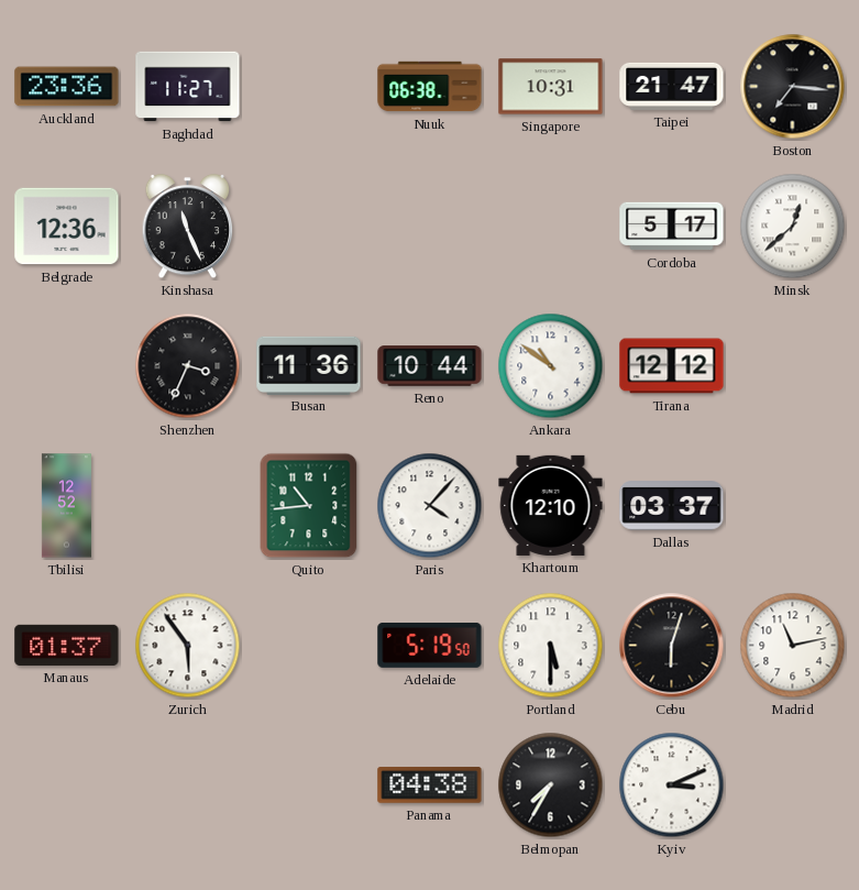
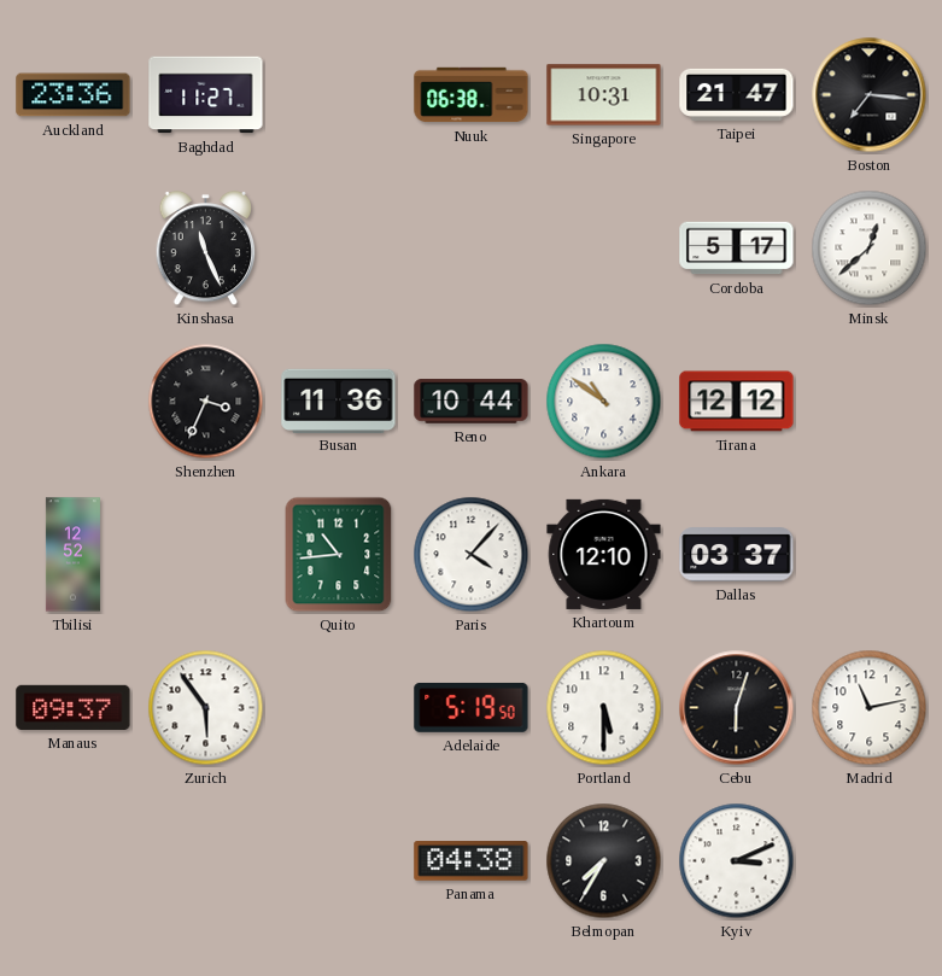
Belgrade: 12:36 -> none (67, 227)
Manaus: 01:37 -> 09:37 (74, 707)
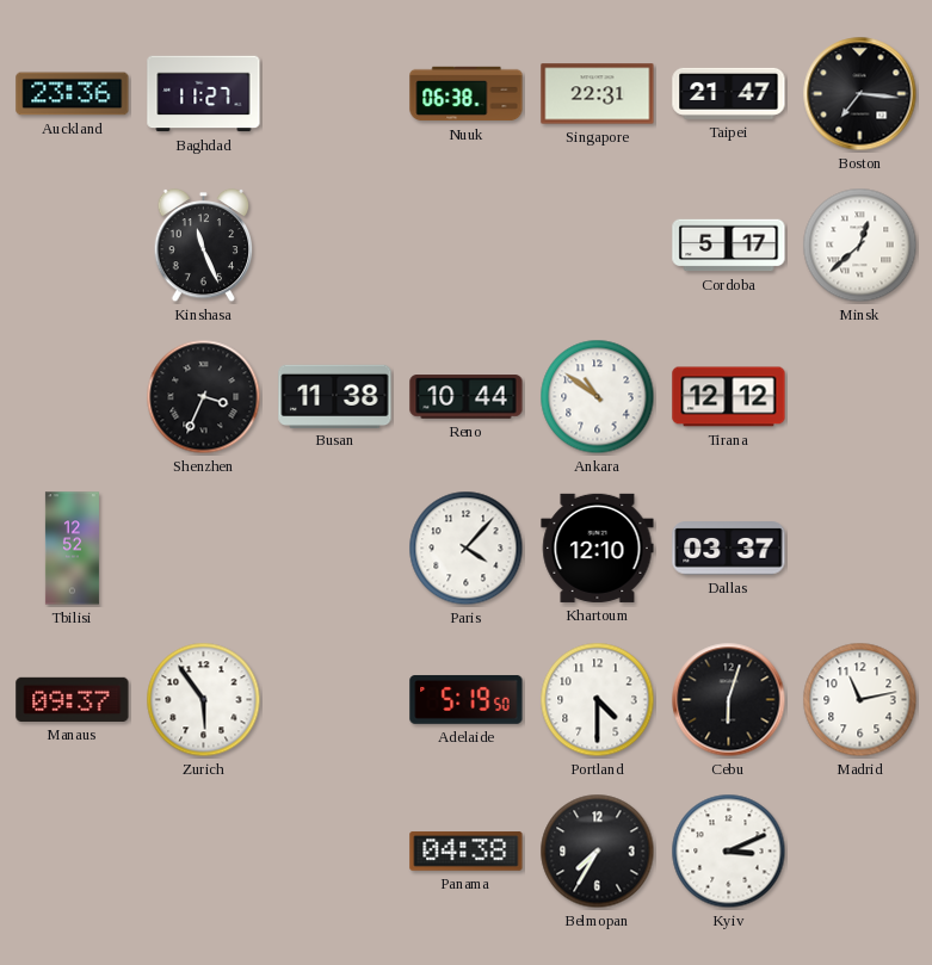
Singapore: 10:31 -> 22:31 (598, 94)
Busan: 11:36 -> 11:38 (335, 396)
Quito: 10:44 -> none (339, 555)
Portland: 5:30 -> 4:30 (598, 700)
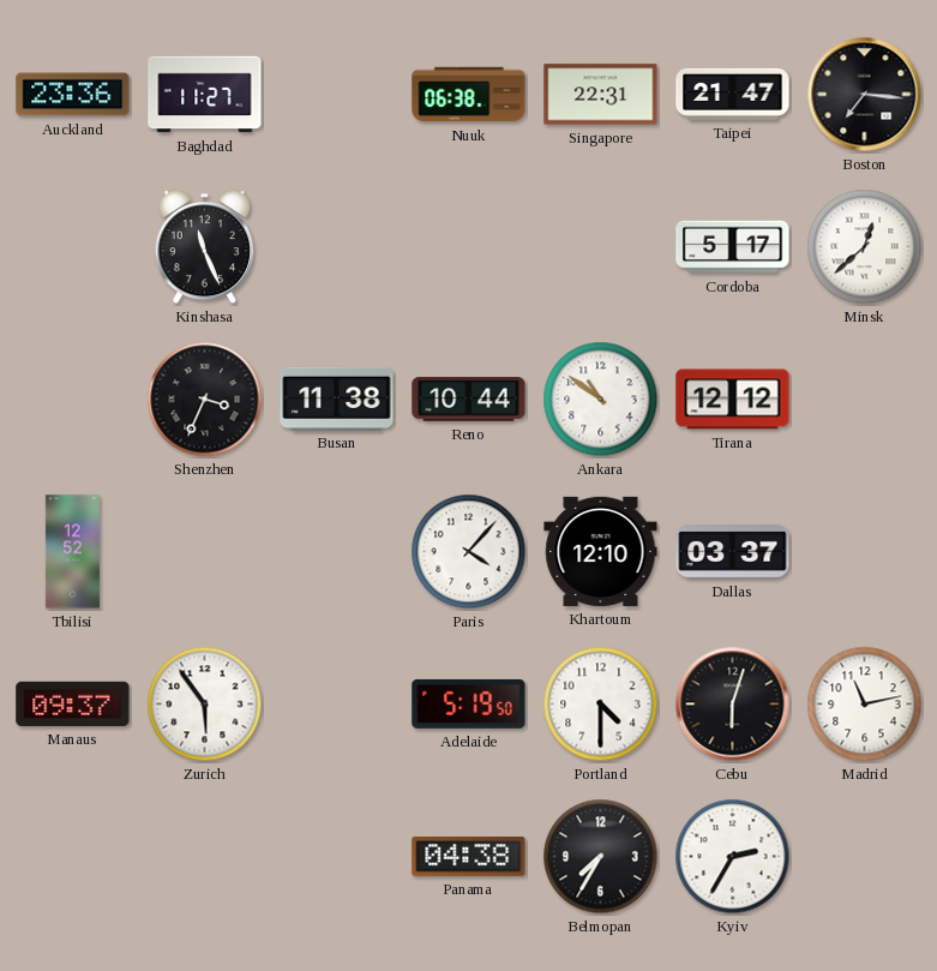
Kyiv: 3:11 -> 2:35 (733, 857)
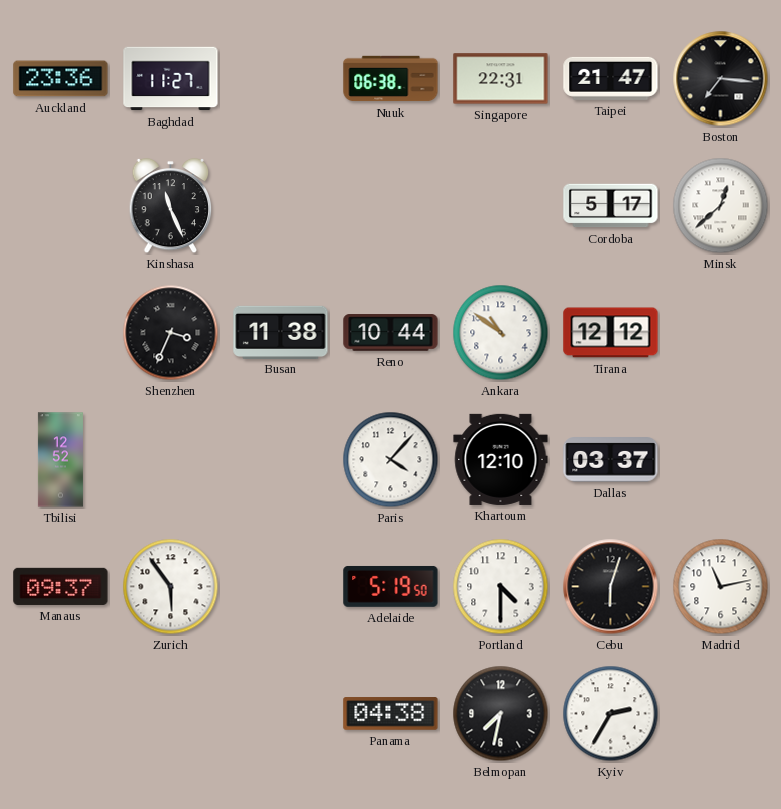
Belmopan: 7:35 -> 7:32 (501, 714)
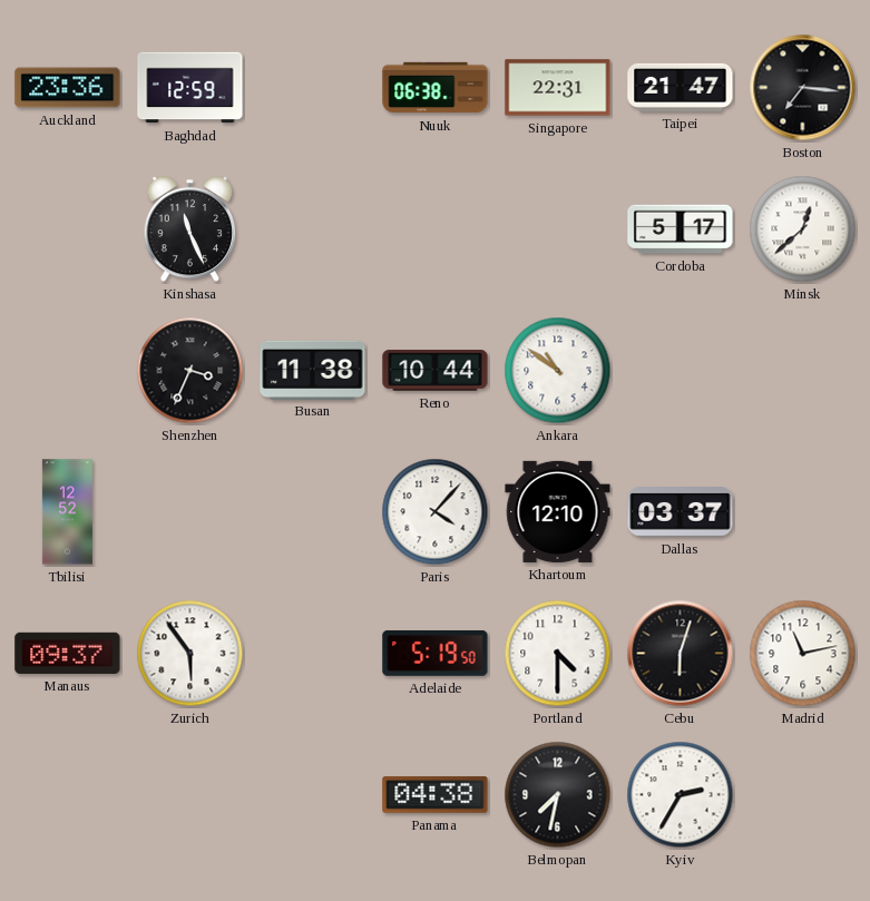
Baghdad: 11:27 -> 12:59 (190, 88)
Tirana: 12:12 -> none (611, 333)
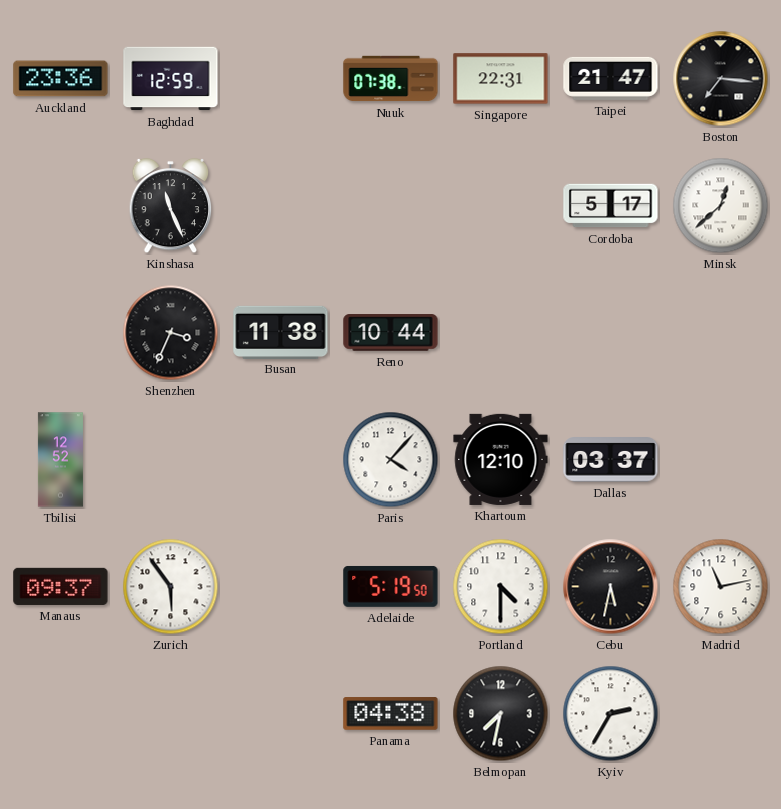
Nuuk: 06:38 -> 07:38 (391, 79)
Ankara: 10:51 -> none (558, 371)
Cebu: 6:03 -> 5:32 (611, 587)
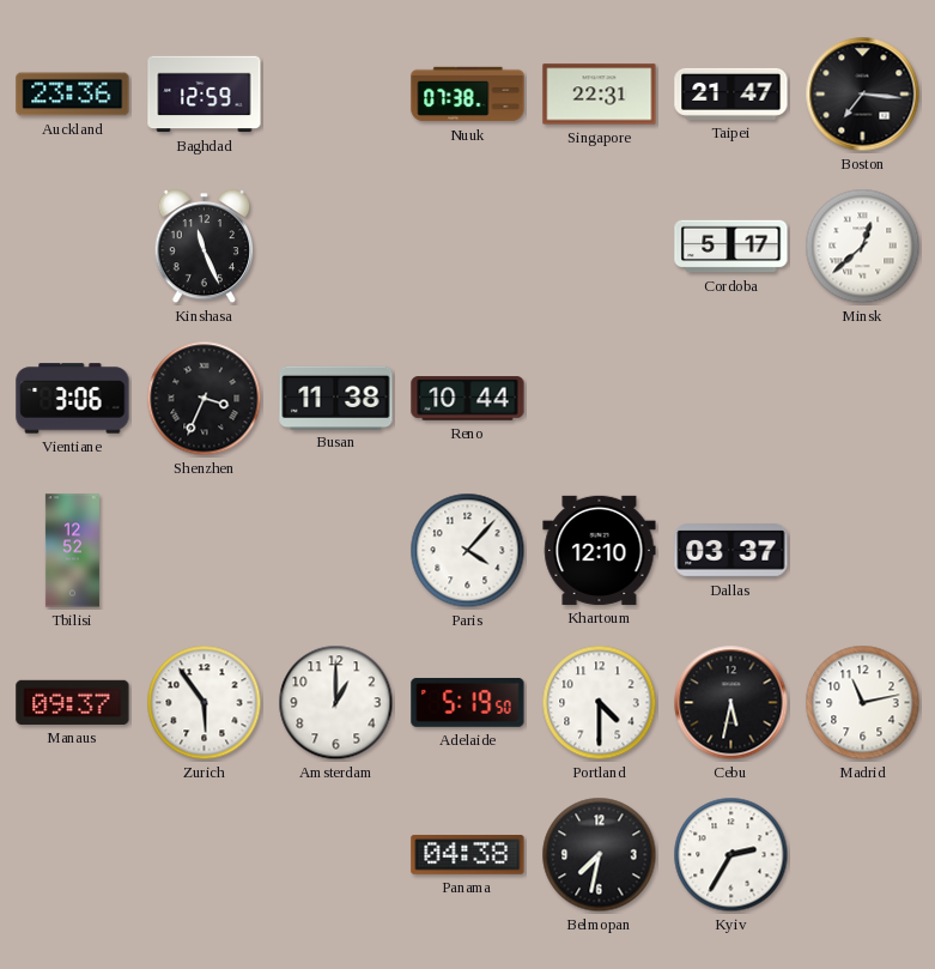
Vientiane: none -> 3:06 (73, 399)
Amsterdam: none -> 1:00 (336, 703)
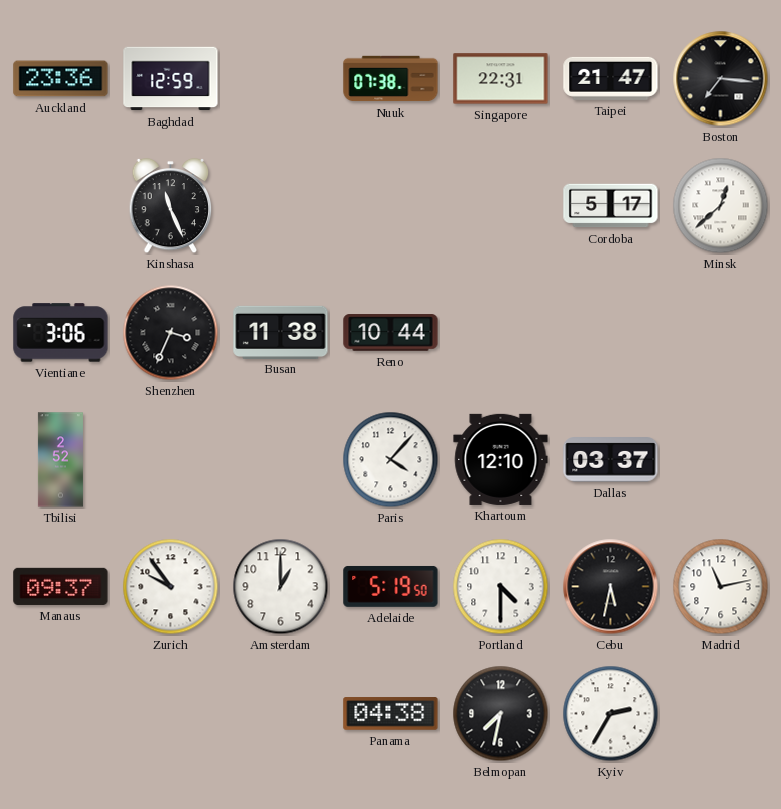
Tbilisi: 12:52 -> 2:52 (60, 460)
Zurich: 5:54 -> 9:54 (171, 587)
